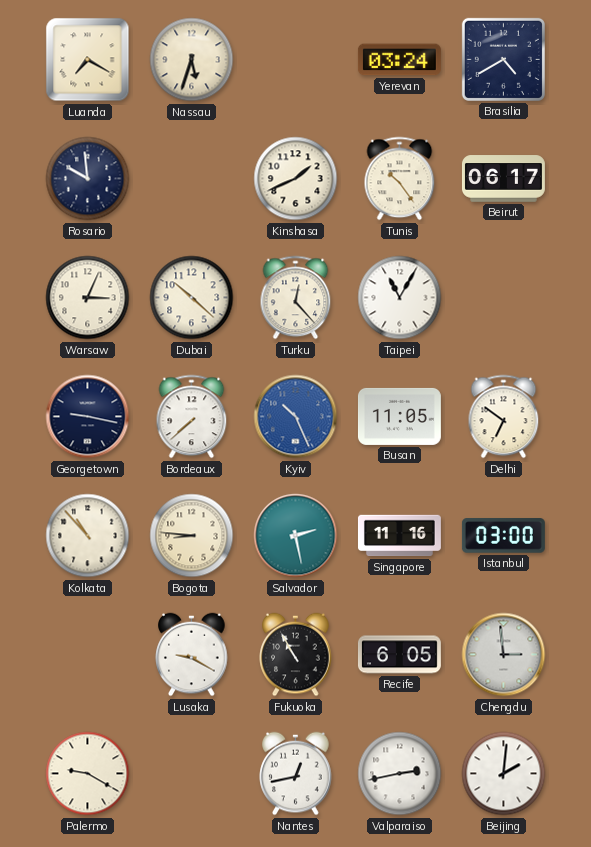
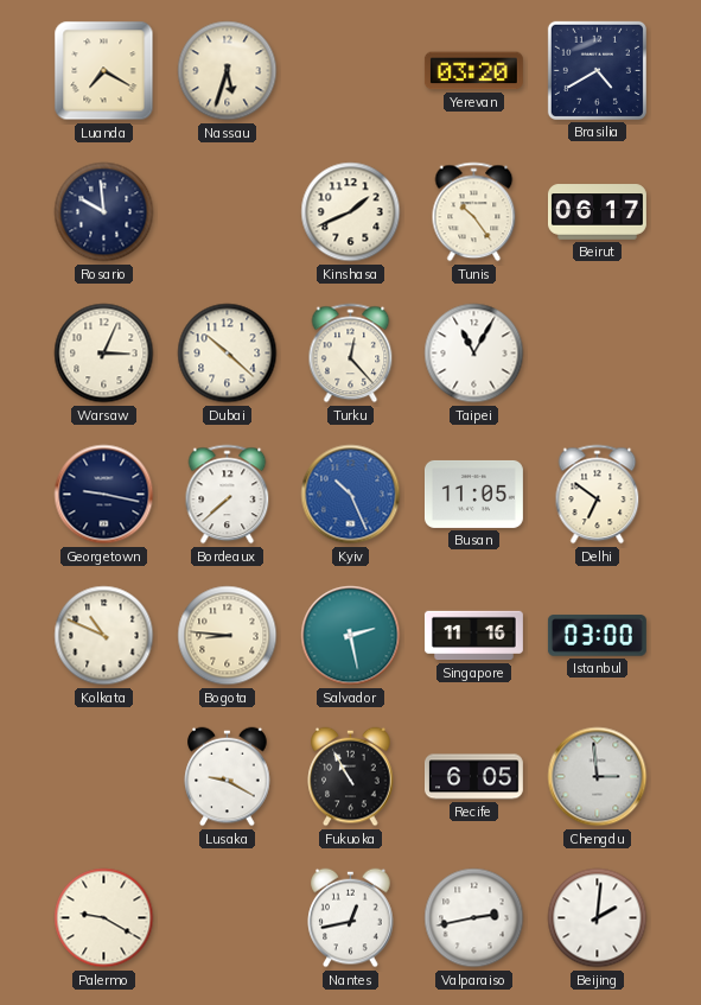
Yerevan: 03:24 -> 03:20 (473, 71)
Kolkata: 10:53 -> 10:49 (104, 636)
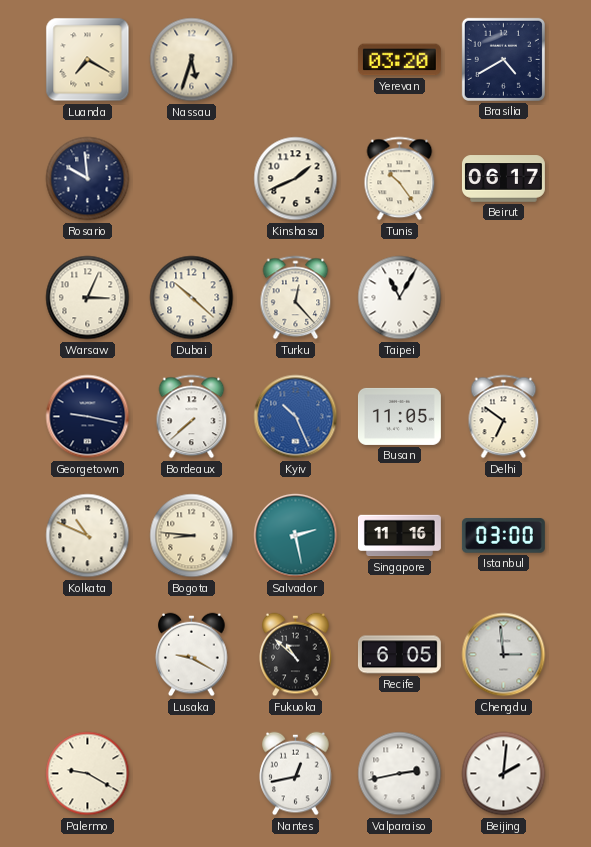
Fukuoka: 10:55 -> 10:52 (296, 655)
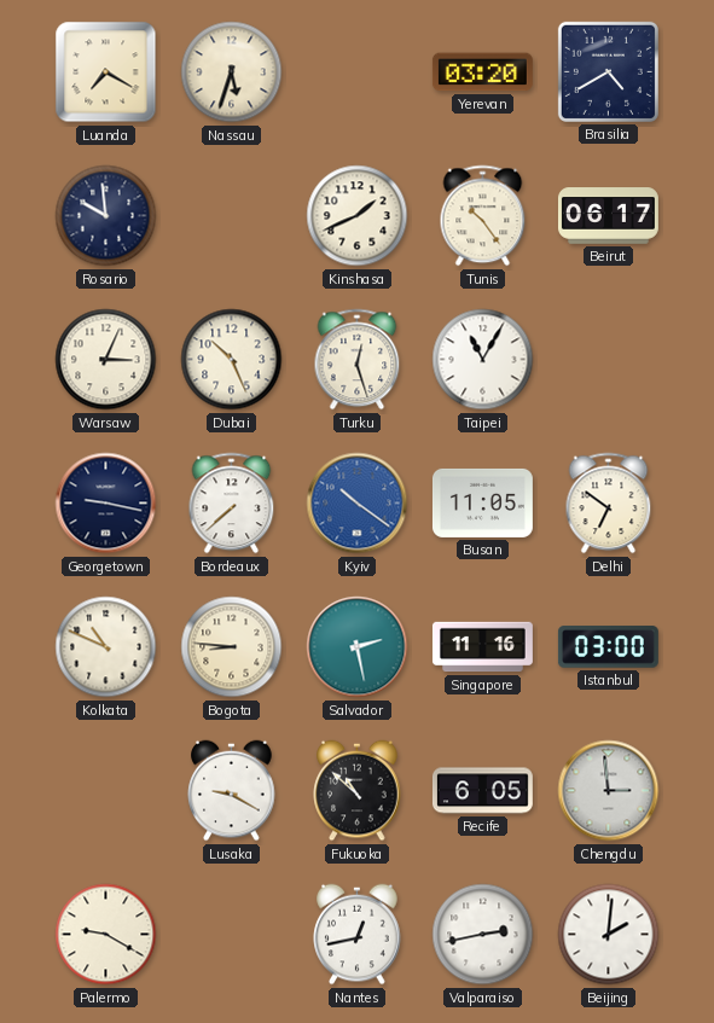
Dubai: 10:22 -> 10:26 (232, 360)
Turku: 12:23 -> 12:27 (358, 360)
Kyiv: 10:26 -> 10:21 (358, 504)
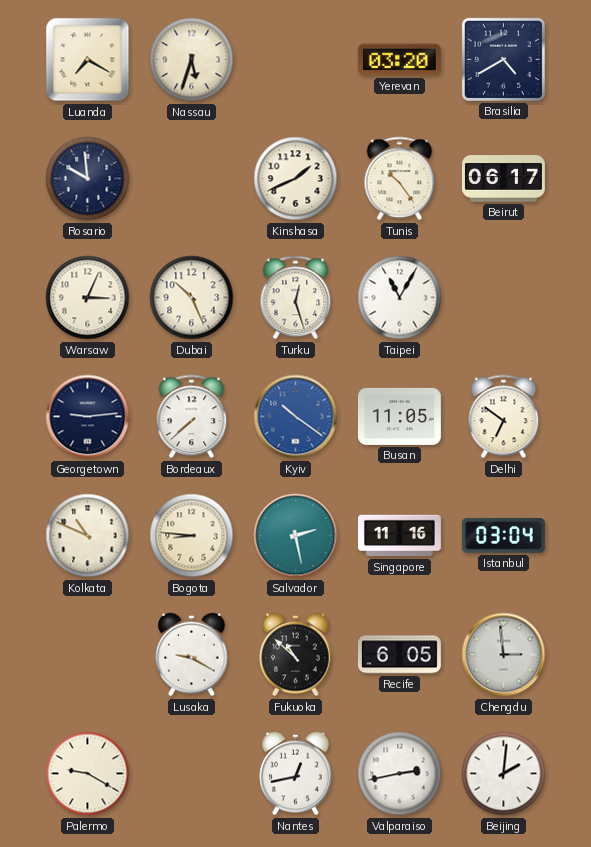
Georgetown: 9:17 -> 9:14 (88, 417)
Istanbul: 03:00 -> 03:04 (503, 536)
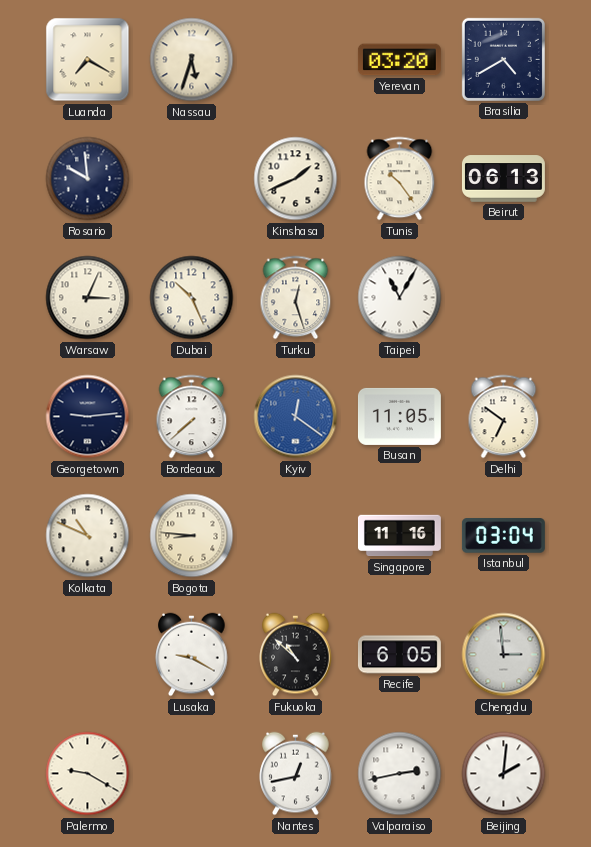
Beirut: 06:17 -> 06:13 (503, 179)
Kyiv: 10:21 -> 12:21 (296, 417)
Salvador: 2:28 -> none (296, 536)
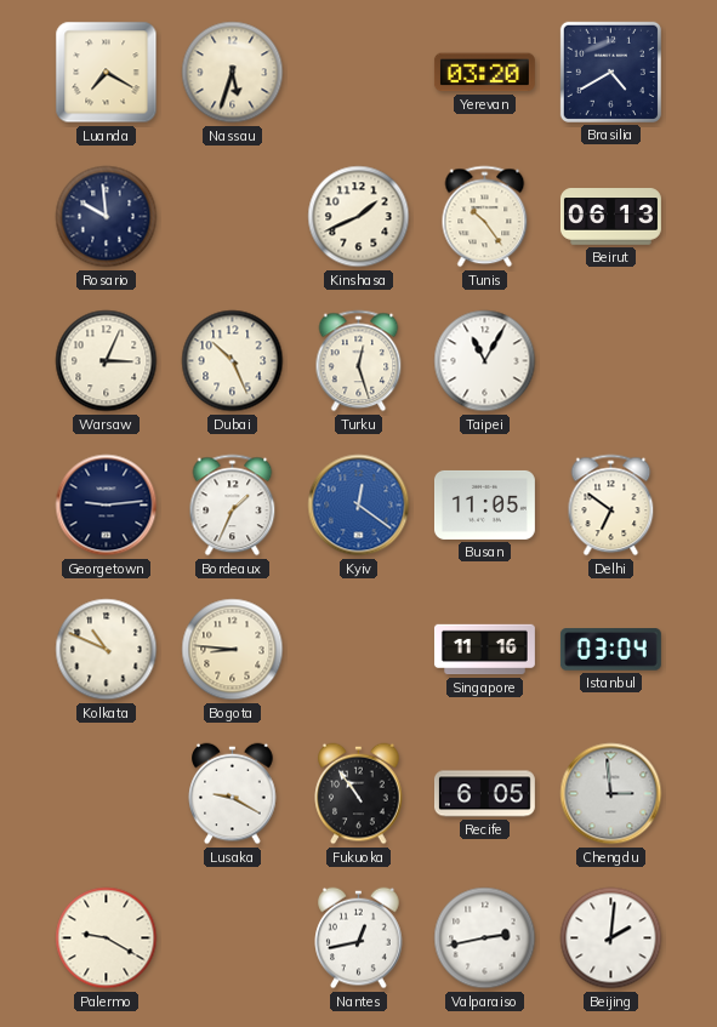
Bordeaux: 7:38 -> 1:34 (233, 506)
Fukuoka: 10:52 -> 10:54 (359, 794)
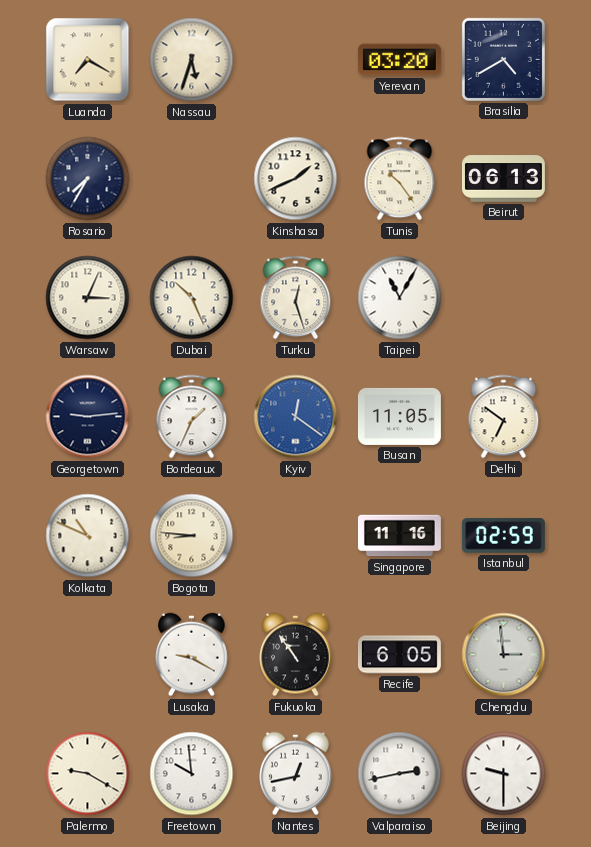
Rosario: 9:59 -> 7:35 (88, 179)
Istanbul: 03:04 -> 02:59 (503, 536)
Freetown: none -> 9:59 (192, 774)
Beijing: 2:01 -> 9:30 (504, 774)
